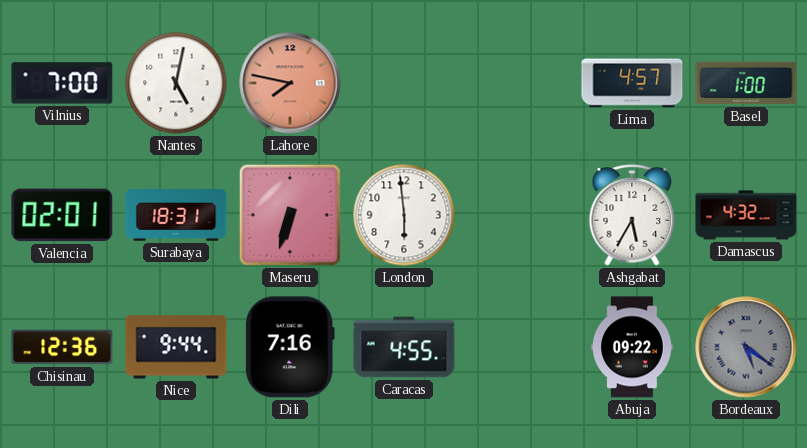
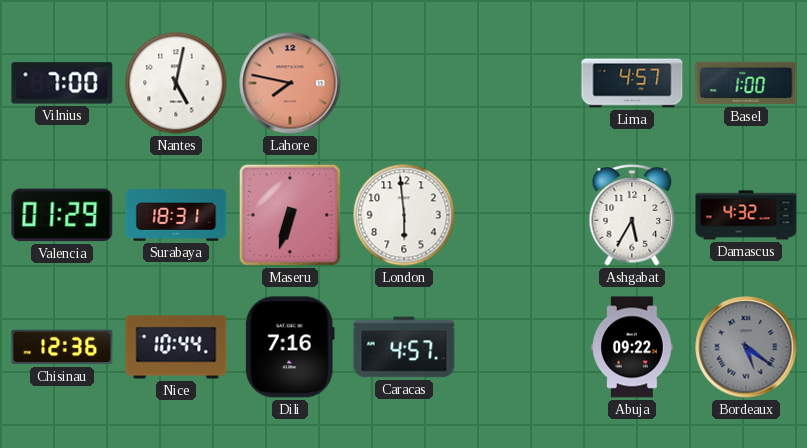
Valencia: 02:01 -> 01:29 (62, 215)
Nice: 9:44 -> 10:44 (176, 347)
Caracas: 4:55 -> 4:57 (404, 347)
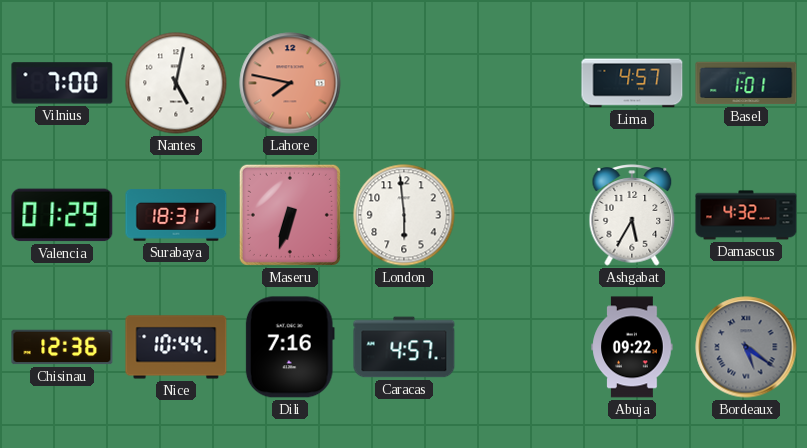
Basel: 1:00 -> 1:01 (746, 83)
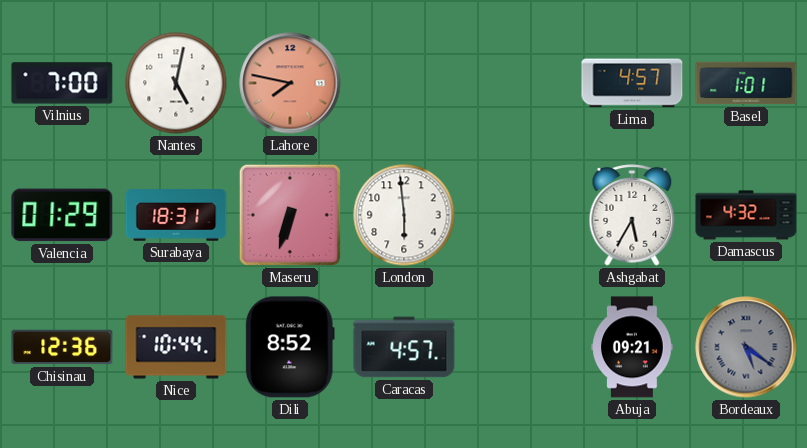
Dili: 7:16 -> 8:52 (290, 347)
Abuja: 09:22 -> 09:21 (632, 347)
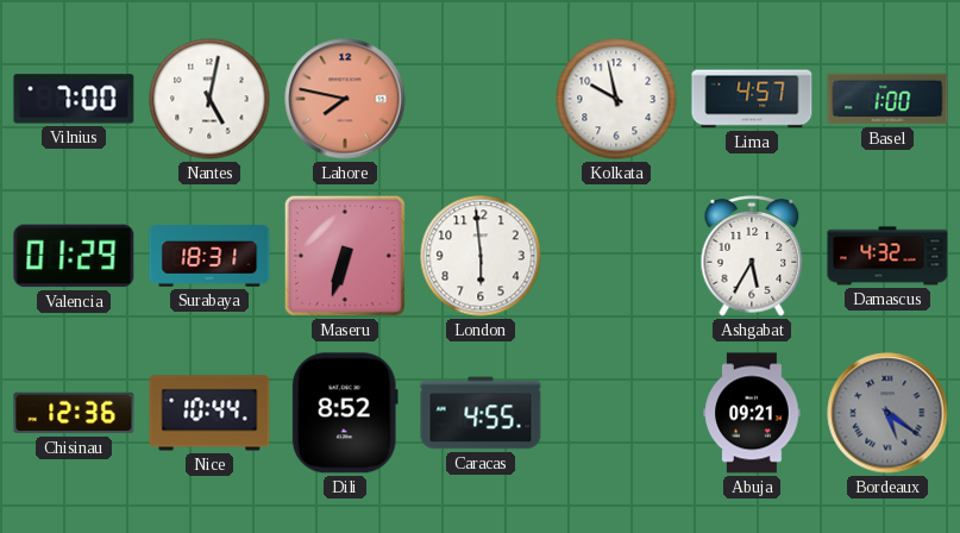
Kolkata: none -> 9:58 (616, 99)
Basel: 1:01 -> 1:00 (887, 99)
Caracas: 4:57 -> 4:55 (481, 413)
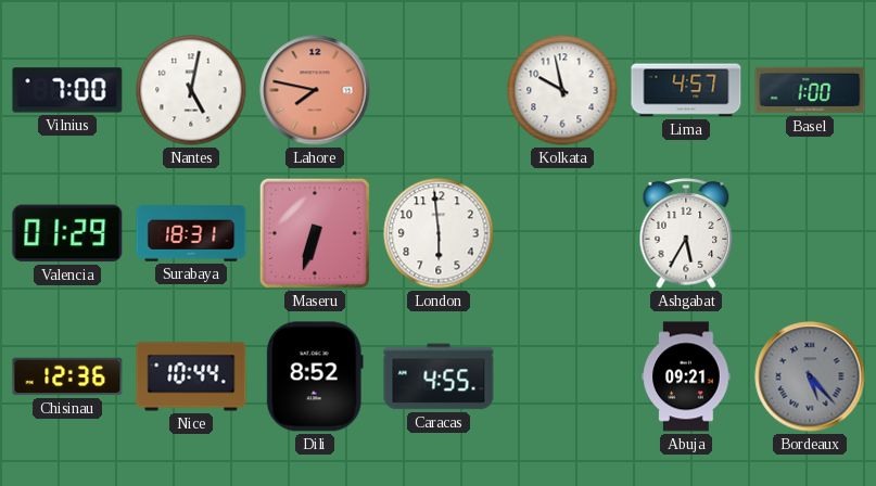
Damascus: 4:32 -> none (887, 256)
Bordeaux: 5:21 -> 5:23 (810, 376)
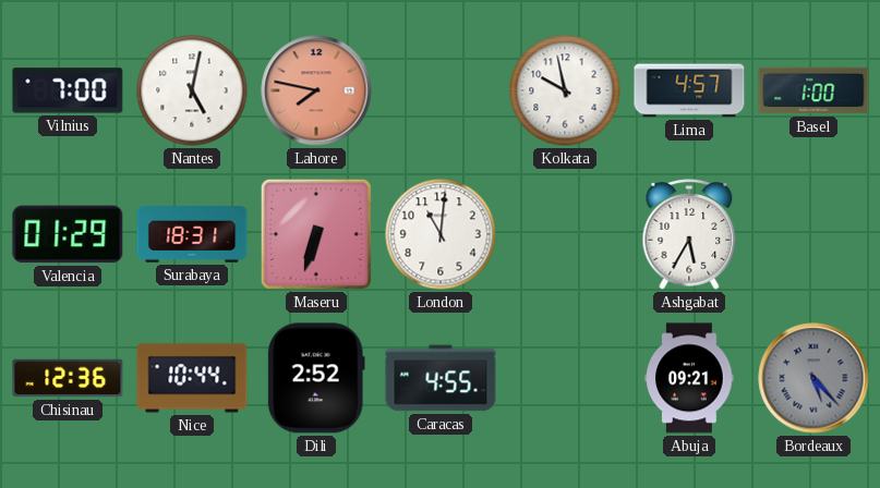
London: 5:59 -> 11:01 (441, 234)
Dili: 8:52 -> 2:52 (316, 378)
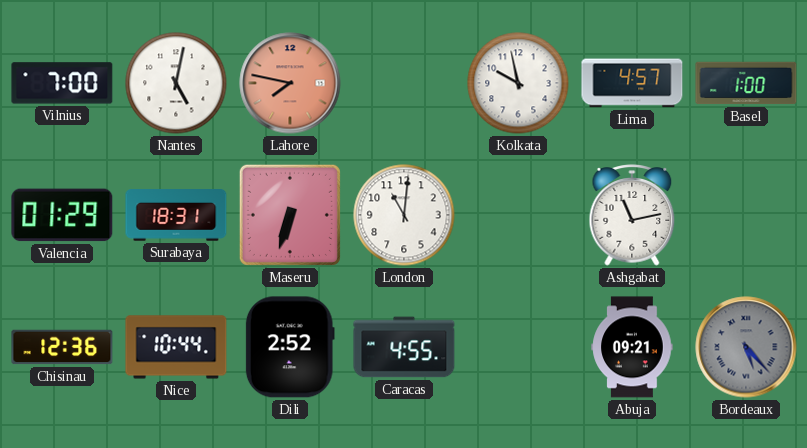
Ashgabat: 5:35 -> 11:13 (632, 215)
